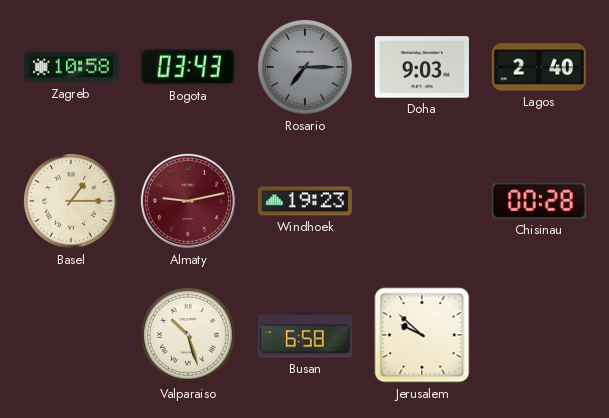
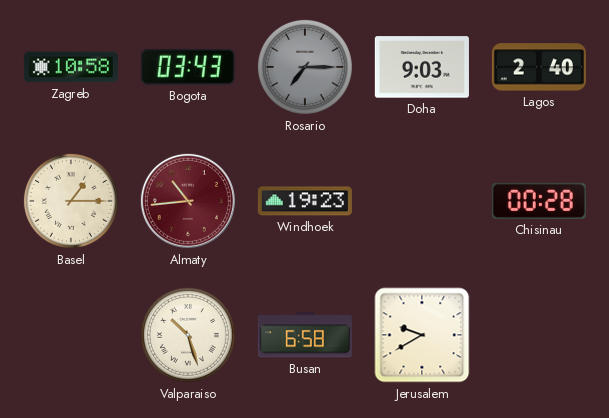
Almaty: 9:13 -> 10:44 (188, 201)
Jerusalem: 9:52 -> 9:40 (422, 335)
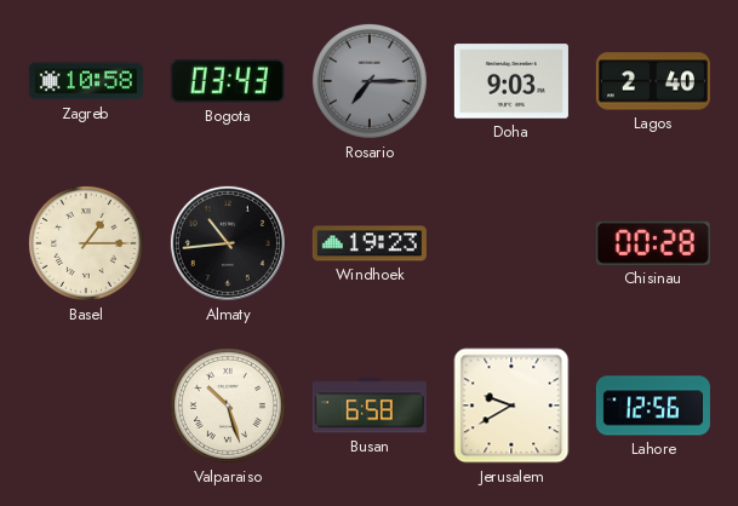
Almaty dial: burgundy -> black (228, 243)
Lahore: none -> 12:56 (653, 406)
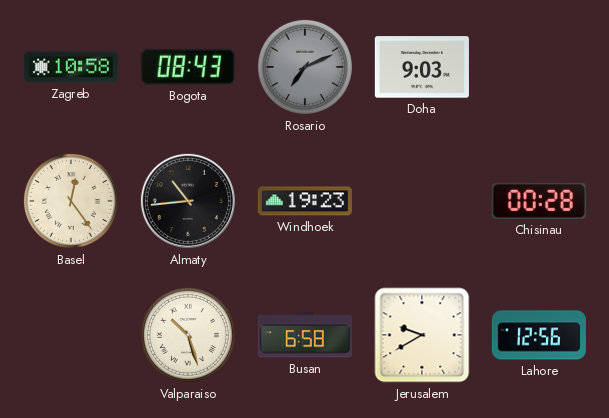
Bogota: 03:43 -> 08:43 (188, 67)
Rosario: 7:15 -> 7:11 (305, 67)
Lagos: 2:40 -> none (653, 81)
Basel: 1:15 -> 12:24 (71, 201)
